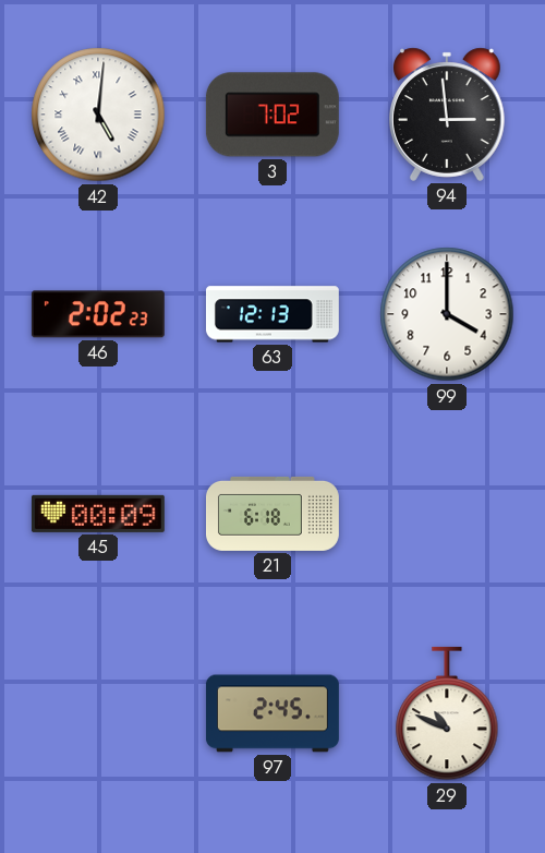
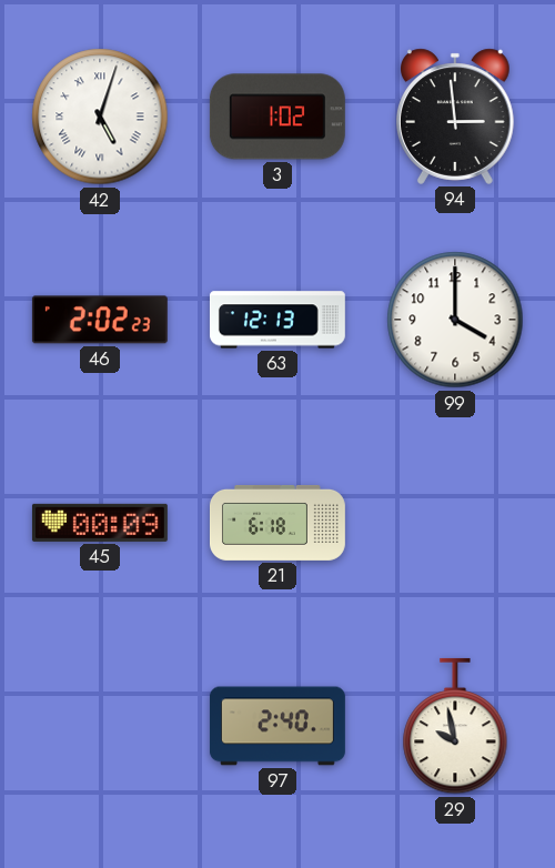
42: 5:01 -> 5:03 (100, 117)
3: 7:02 -> 1:02 (277, 117)
97: 2:45 -> 2:40 (277, 726)
29: 10:49 -> 9:58 (455, 726)
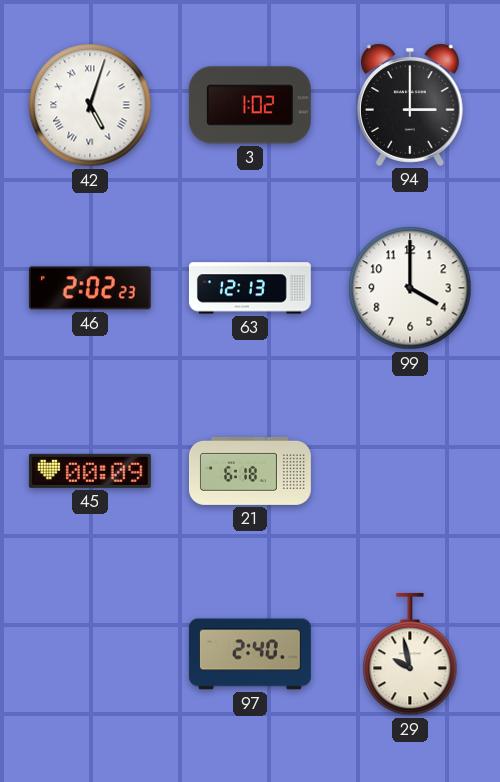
94: 2:59 -> 3:00 (410, 105)
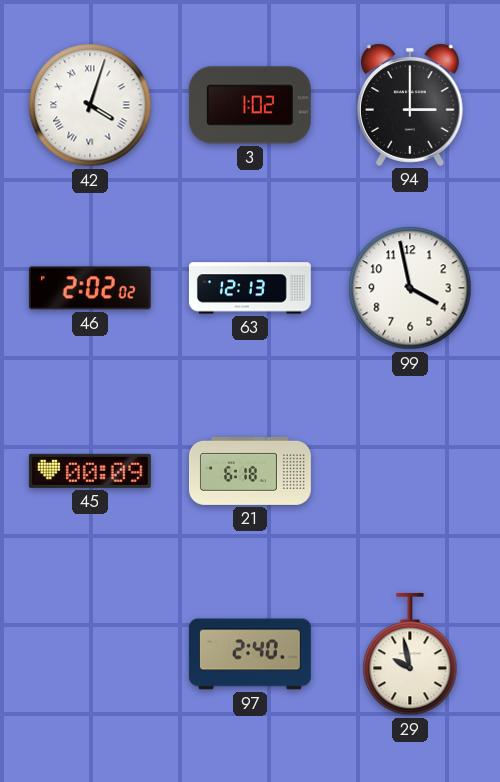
42: 5:03 -> 4:03 (90, 105)
46: 2:02:23 -> 2:02:02 (90, 288)
99: 4:00 -> 3:58 (410, 288)
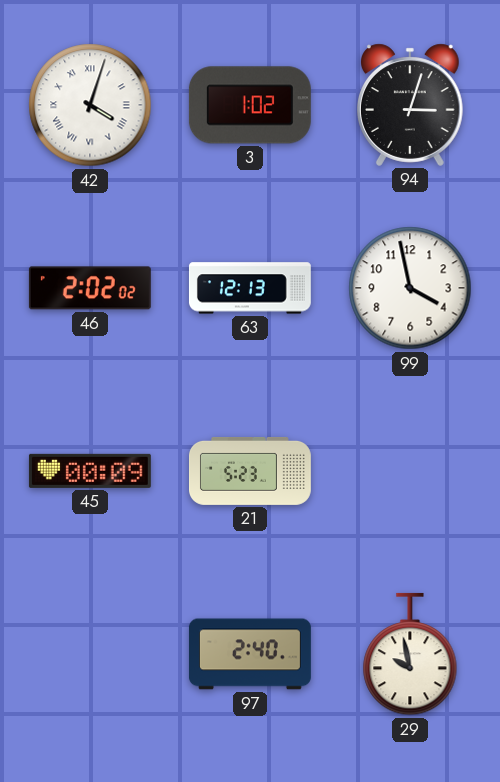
94: 3:00 -> 3:03 (410, 105)
21: 6:18 -> 5:23 (251, 471)
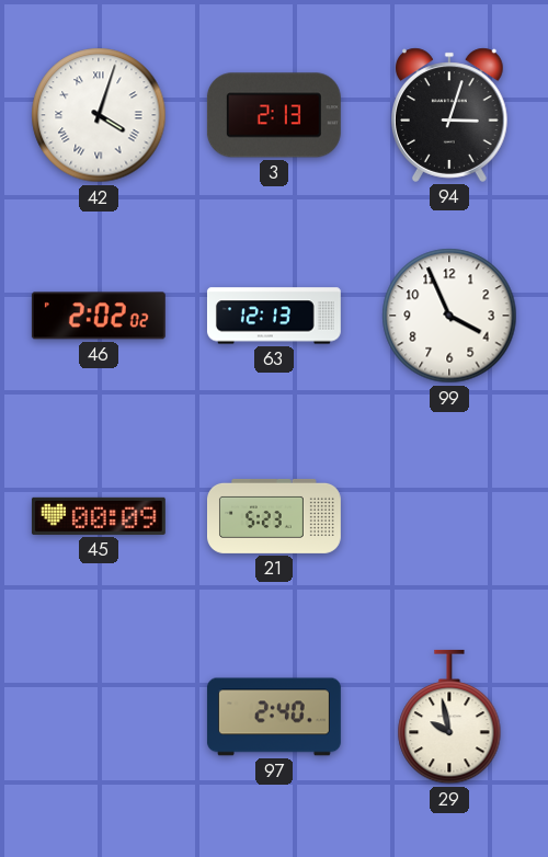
3: 1:02 -> 2:13 (274, 115)
99: 3:58 -> 3:56 (449, 316)
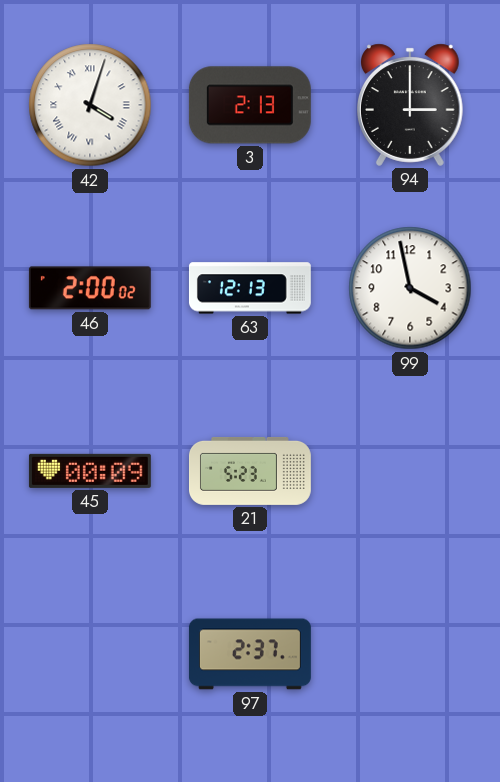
94: 3:03 -> 3:00 (410, 105)
46: 2:02 -> 2:00 (90, 288)
99: 3:56 -> 3:58 (410, 288)
97: 2:40 -> 2:37 (250, 654)
29: 9:58 -> none (449, 717)
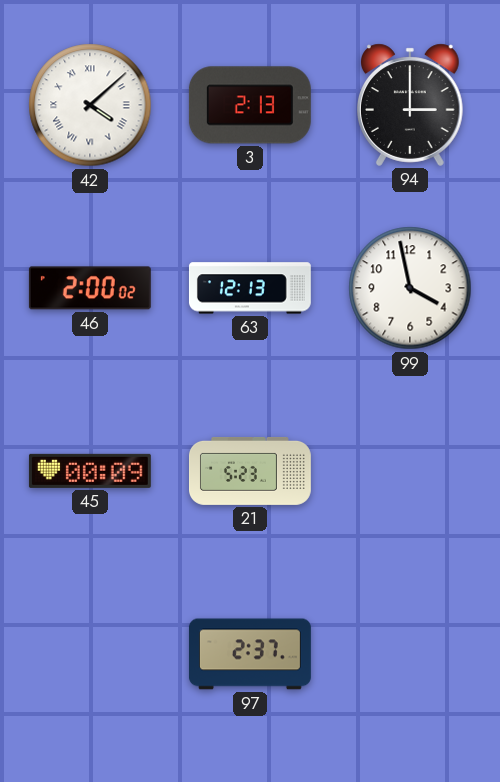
42: 4:03 -> 4:08 (90, 105)
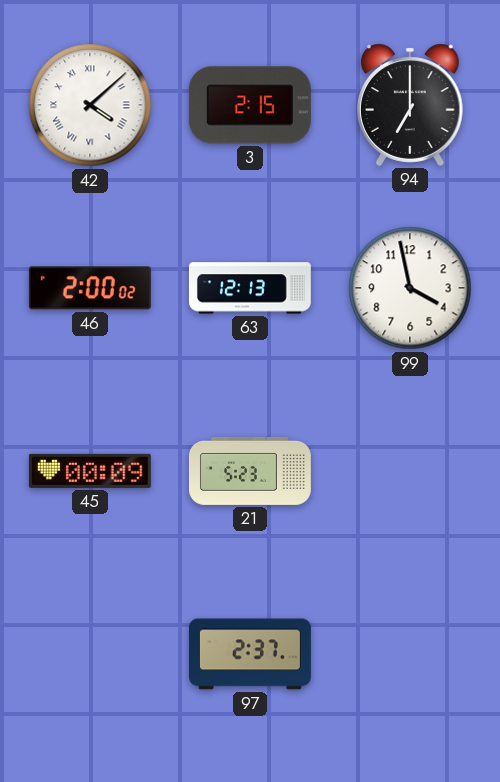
3: 2:13 -> 2:15 (250, 105)
94: 3:00 -> 7:00 (410, 105)
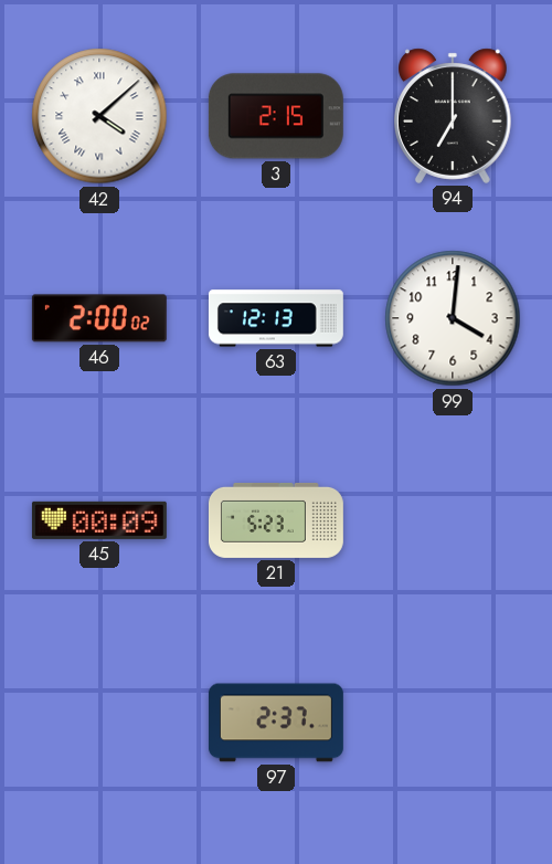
99: 3:58 -> 4:01 (453, 318)
